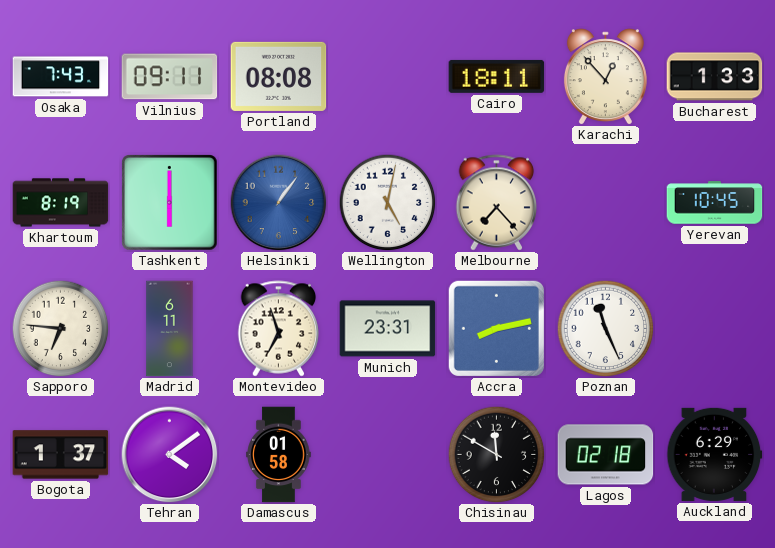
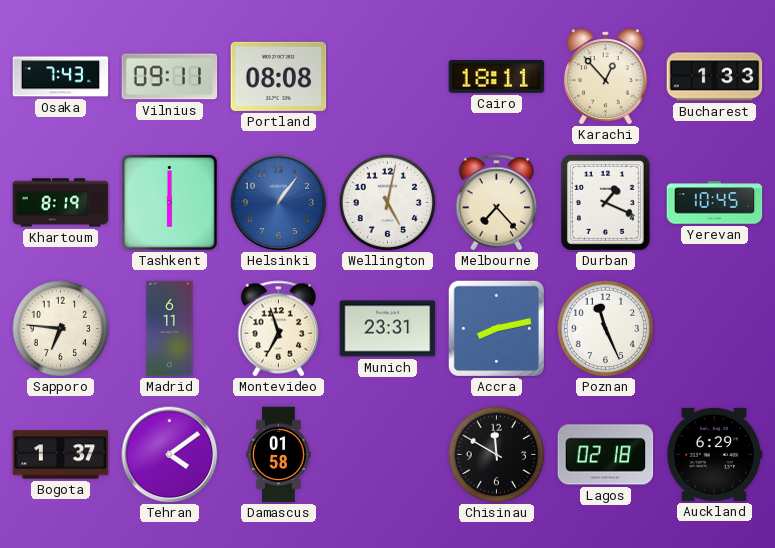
Durban: none -> 1:19 (605, 202)
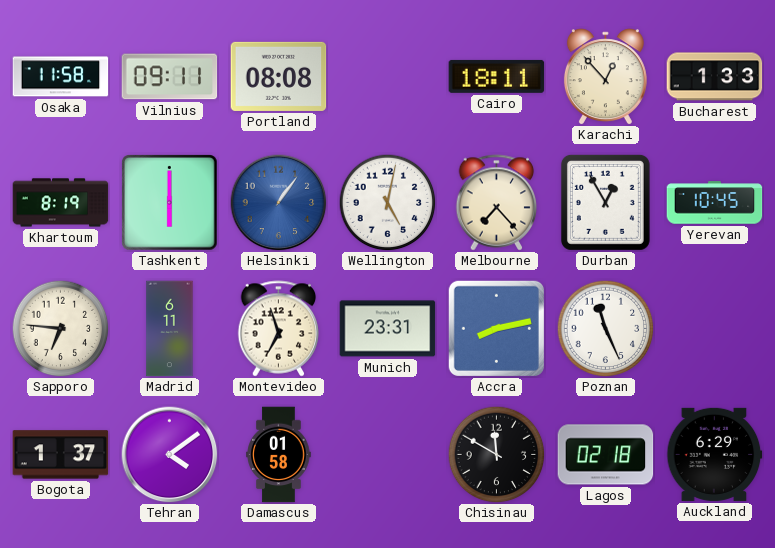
Osaka: 7:43 -> 11:58 (61, 77)
Durban: 1:19 -> 12:55 (605, 202)
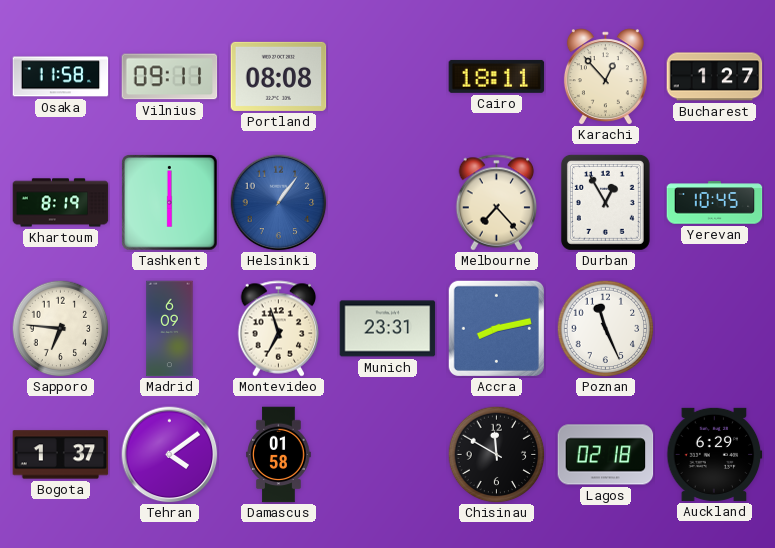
Bucharest: 1:33 -> 1:27 (715, 77)
Wellington: 5:02 -> none (387, 202)
Madrid: 6:11 -> 6:09 (170, 329)
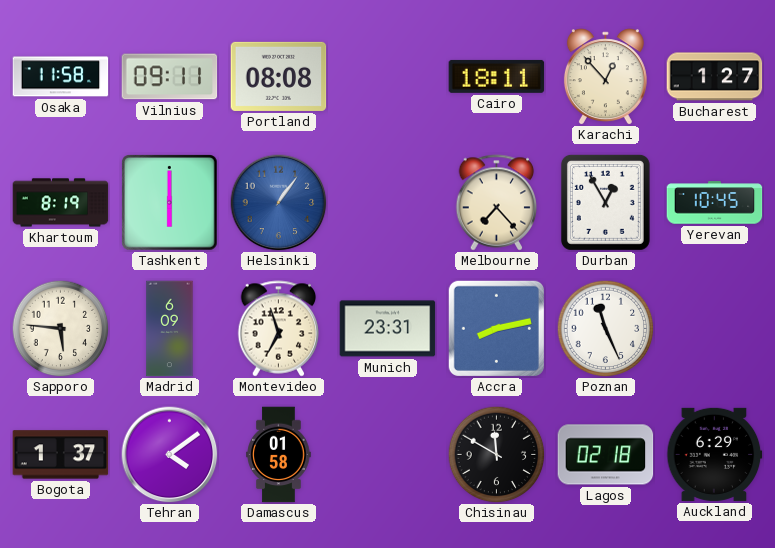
Sapporo: 6:46 -> 5:46 (60, 328)
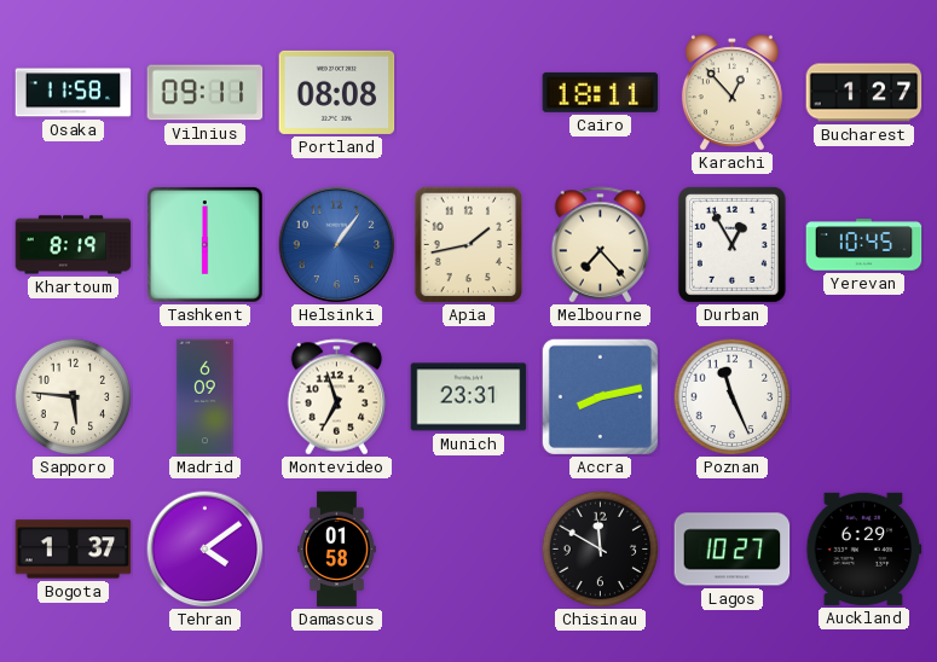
Apia: none -> 1:43 (469, 244)
Lagos: 02:18 -> 10:27 (733, 550)
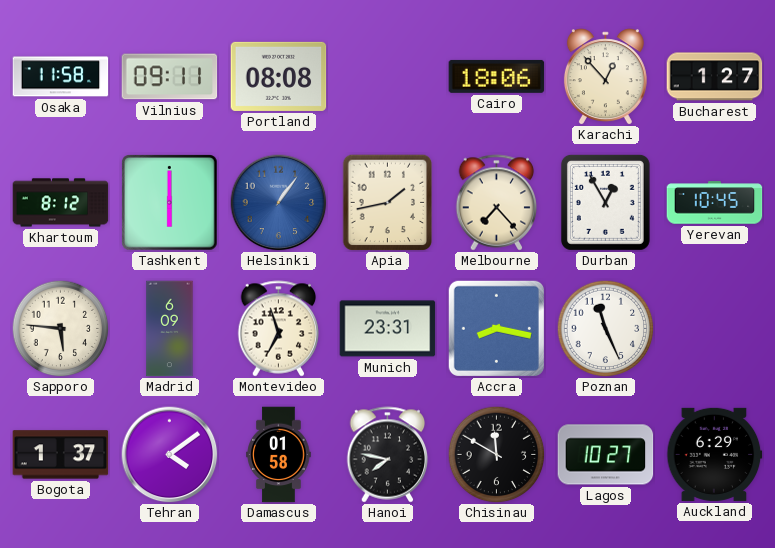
Cairo: 18:11 -> 18:06 (497, 76)
Khartoum: 8:19 -> 8:12 (61, 203)
Accra: 8:13 -> 8:17 (496, 328)
Hanoi: none -> 7:47 (388, 455)
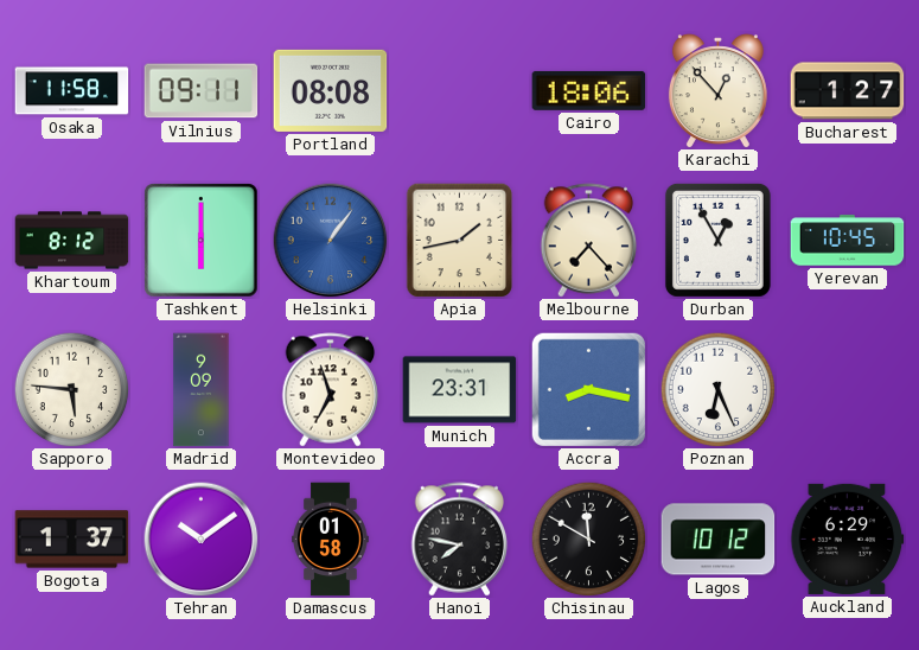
Madrid: 6:09 -> 9:09 (202, 390)
Poznan: 11:26 -> 6:26 (717, 389)
Tehran: 4:09 -> 10:09 (202, 540)
Lagos: 10:27 -> 10:12 (719, 540)
